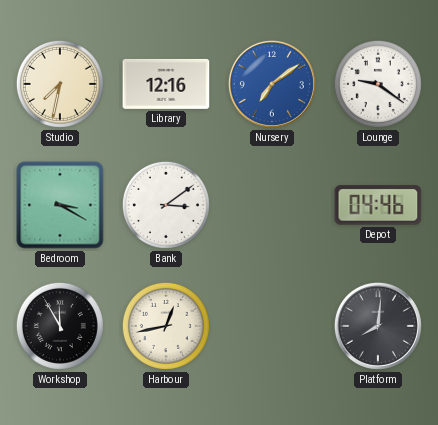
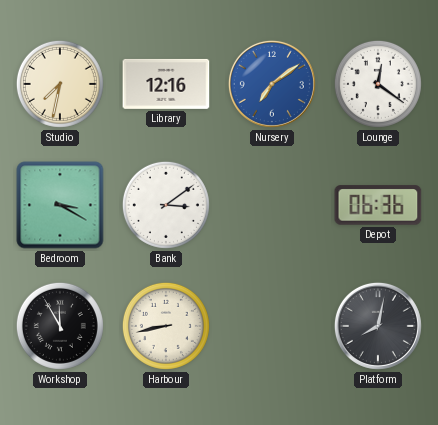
Lounge: 9:21 -> 12:21 (378, 84)
Depot: 04:46 -> 06:36 (378, 205)
Harbour: 12:43 -> 8:43 (166, 326)
Platform: 8:01 -> 8:02 (378, 326)
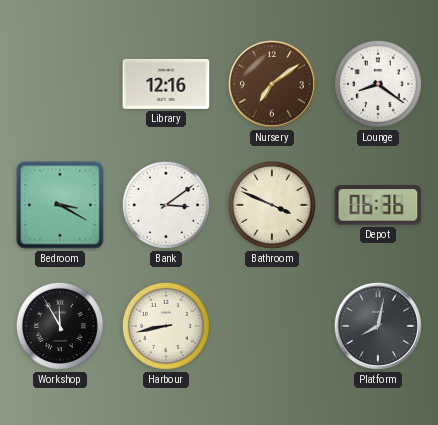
Studio: 7:32 -> none (60, 84)
Nursery dial: blue -> brown (272, 84)
Lounge: 12:21 -> 8:21 (378, 84)
Bathroom: none -> 3:49 (272, 205)
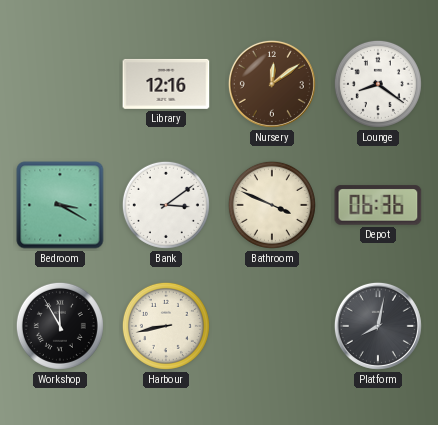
Nursery: 7:09 -> 12:09 (272, 84)
